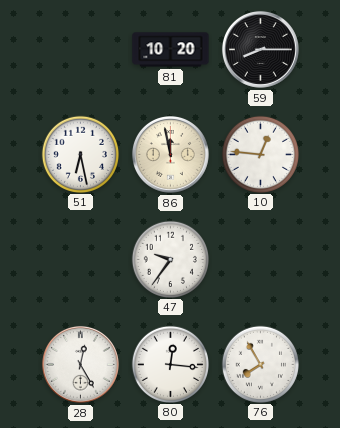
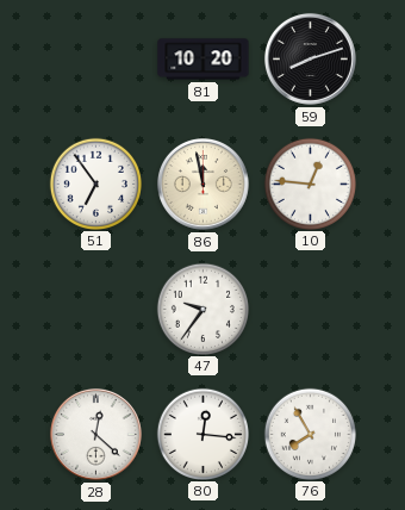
59: 8:15 -> 8:12 (310, 58)
51: 6:28 -> 6:54 (95, 184)
28: 12:25 -> 12:22 (95, 434)
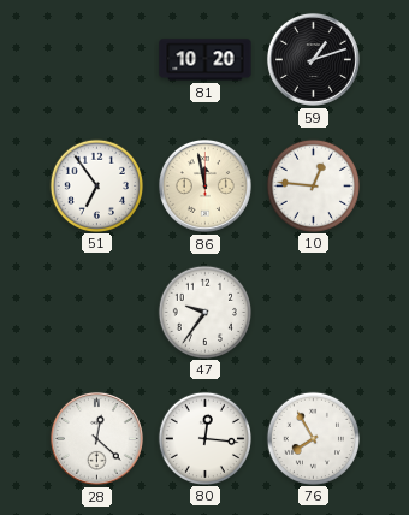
59: 8:12 -> 1:12 (313, 59)
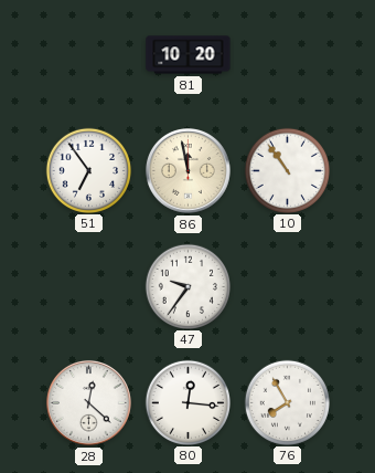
59: 1:12 -> none (313, 59)
10: 12:46 -> 10:54 (287, 170)
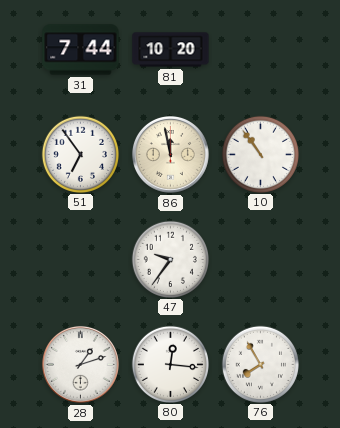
31: none -> 7:44 (81, 50)
28: 12:22 -> 1:12 (80, 364)
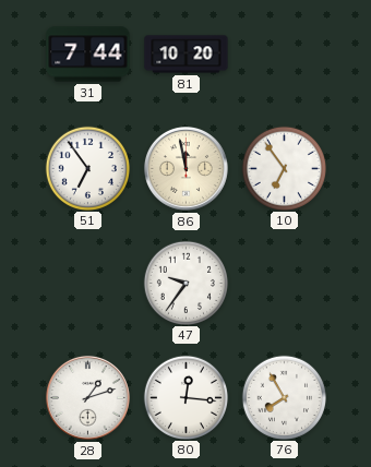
10: 10:54 -> 6:54 (284, 168)
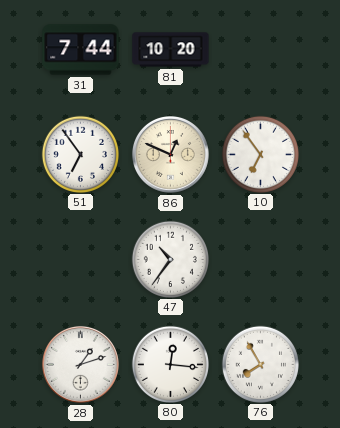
86: 11:58 -> 12:49 (170, 154)
47: 9:36 -> 10:36 (170, 259)
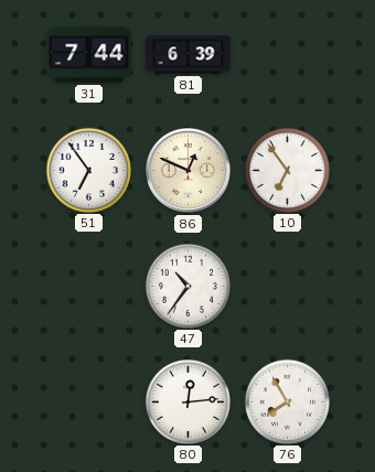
81: 10:20 -> 6:39 (189, 55)
28: 1:12 -> none (80, 364)
80: 12:16 -> 12:14 (187, 401)
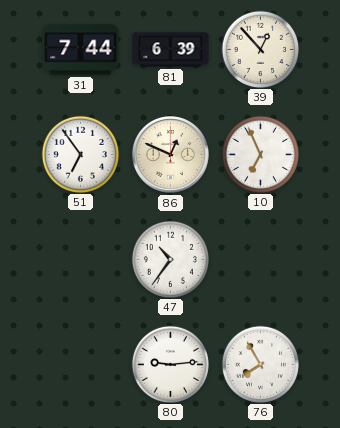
39: none -> 12:53 (260, 49)
10: 6:54 -> 6:56 (260, 154)
80: 12:14 -> 9:14 (170, 364)
